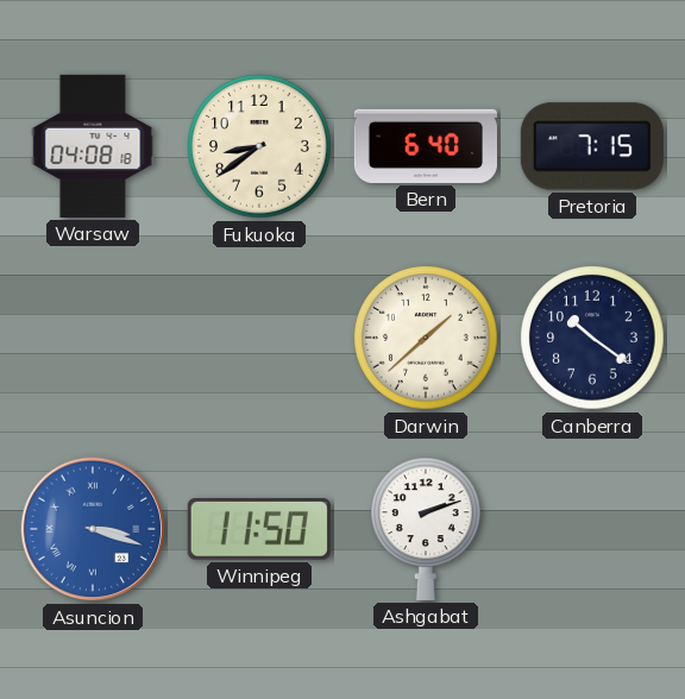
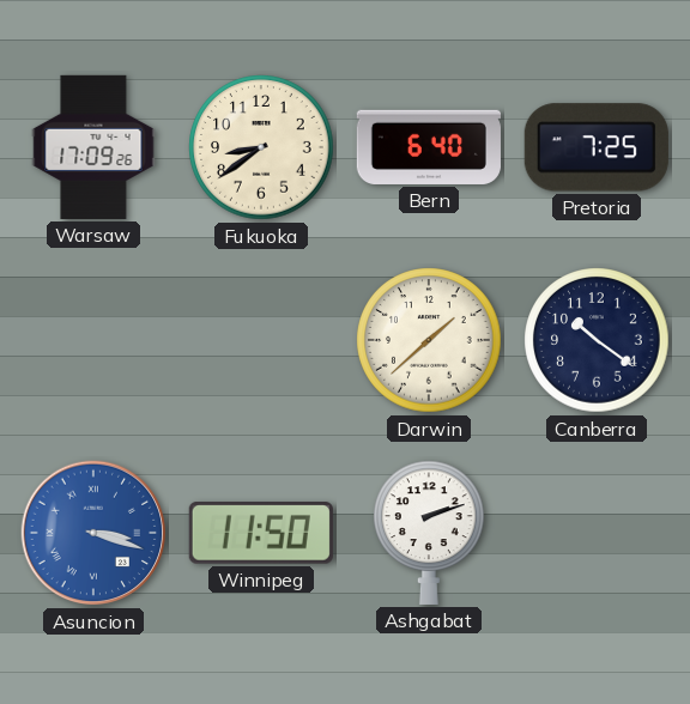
Warsaw: 04:08 -> 17:09 (93, 147)
Pretoria: 7:15 -> 7:25 (597, 147)
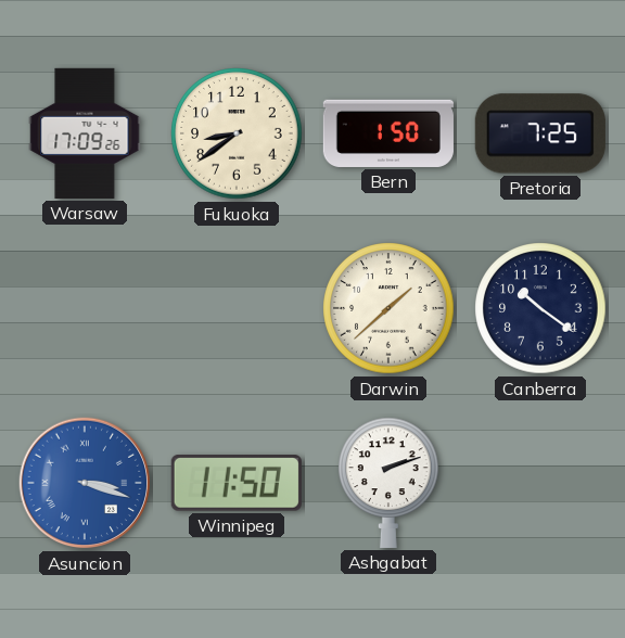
Bern: 6:40 -> 1:50 (388, 133)
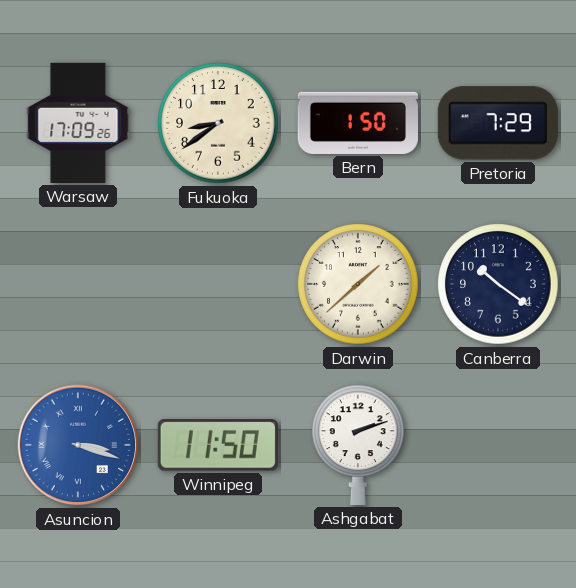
Pretoria: 7:25 -> 7:29 (498, 123)
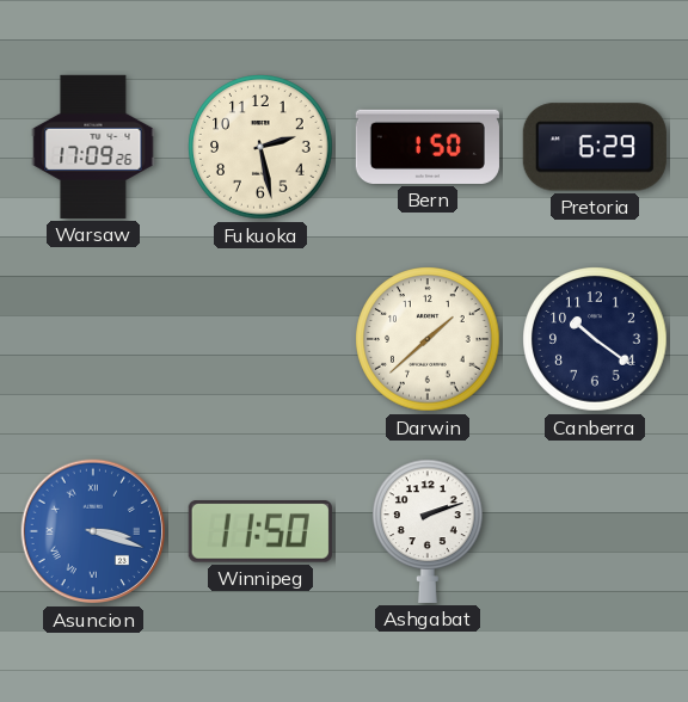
Fukuoka: 8:39 -> 2:28 (260, 147)
Pretoria: 7:29 -> 6:29 (595, 147)
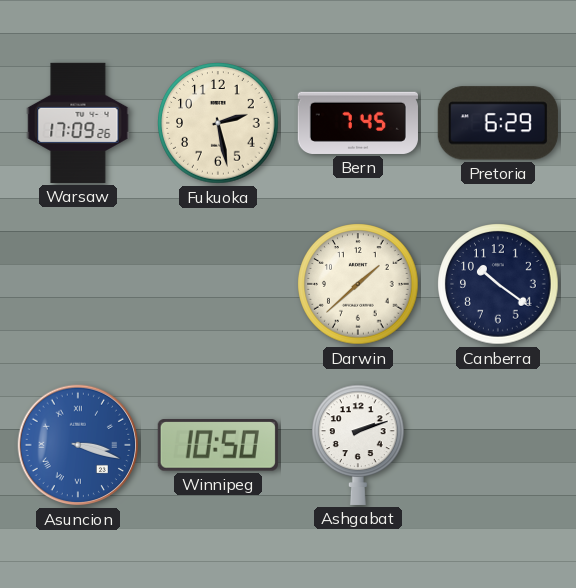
Bern: 1:50 -> 7:45 (358, 123)
Winnipeg: 11:50 -> 10:50 (218, 445)
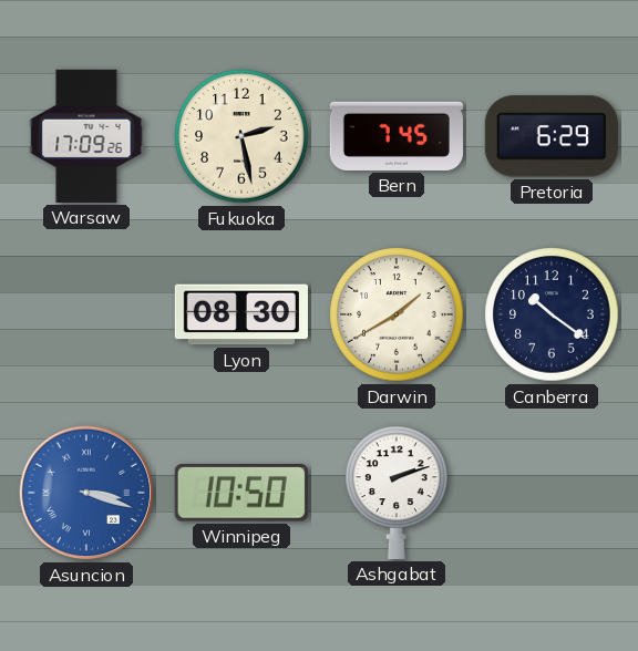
Lyon: none -> 08:30 (241, 314)
Darwin: 1:38 -> 1:40 (397, 314)
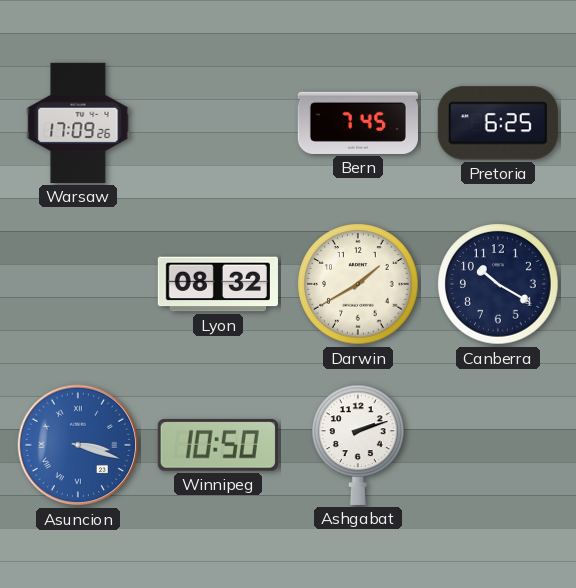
Fukuoka: 2:28 -> none (241, 136)
Pretoria: 6:29 -> 6:25 (498, 123)
Lyon: 08:30 -> 08:32 (218, 284)
Canberra: 10:21 -> 10:20 (498, 284)
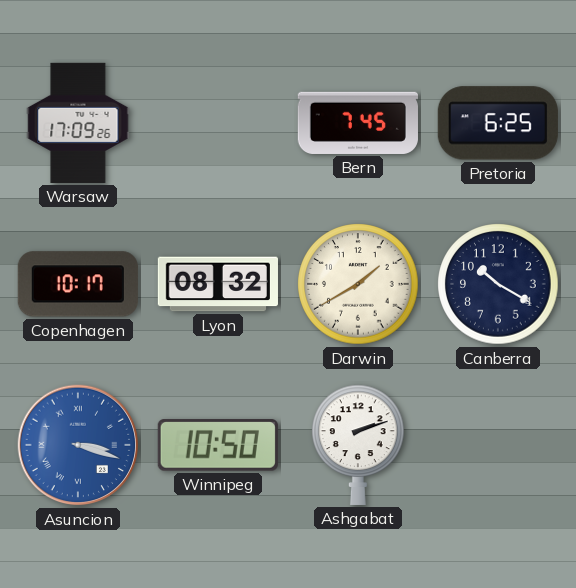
Copenhagen: none -> 10:17 (78, 284)
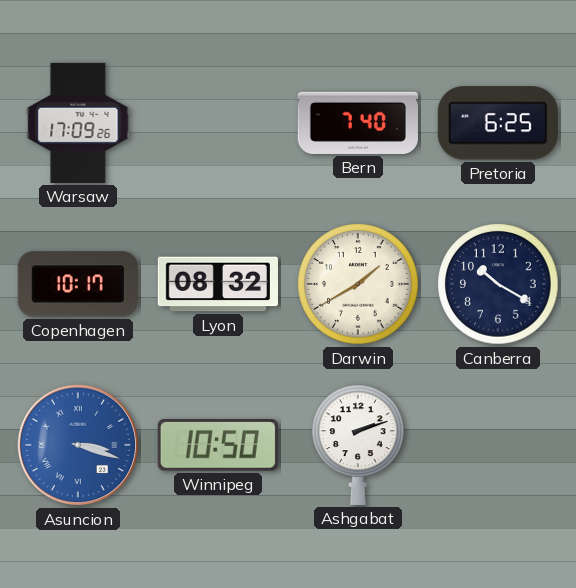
Bern: 7:45 -> 7:40 (358, 123)
